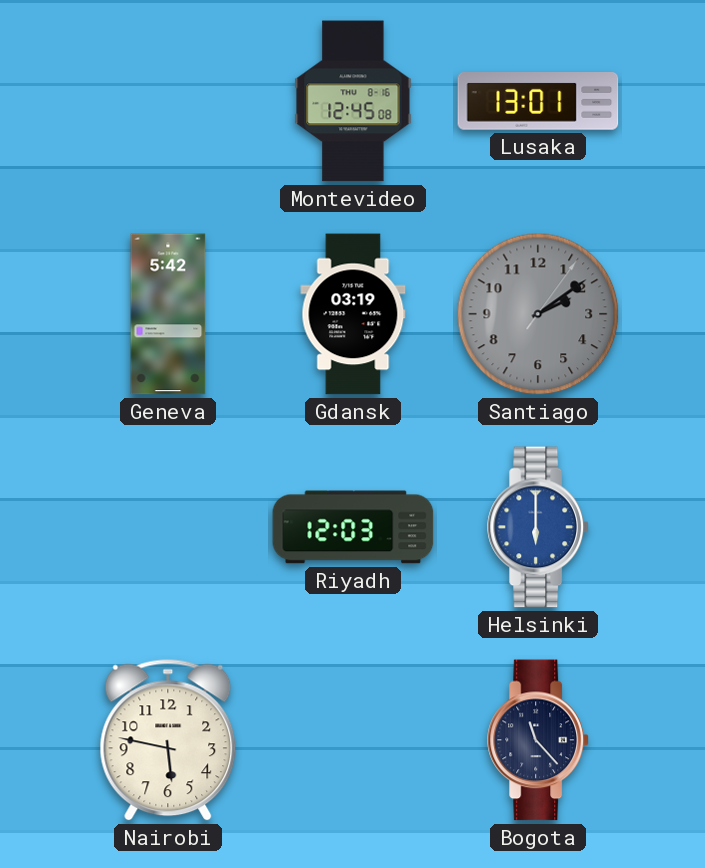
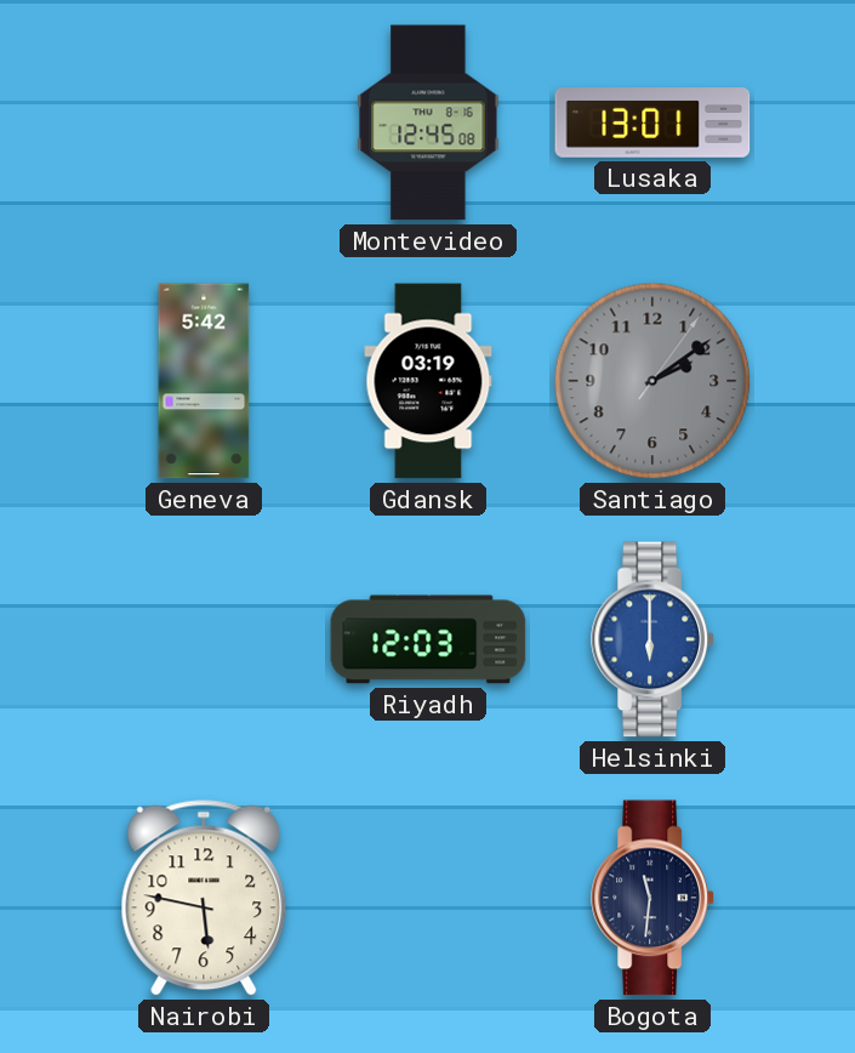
Bogota: 11:23 -> 11:31 (652, 898)
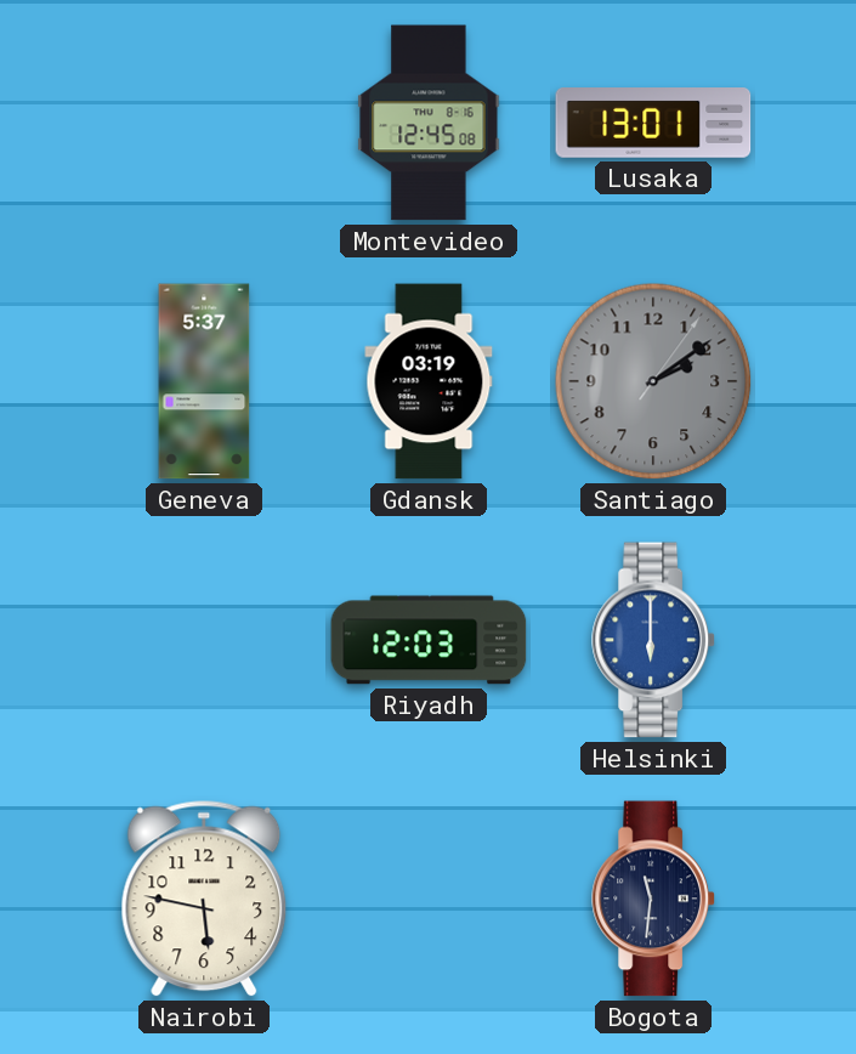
Geneva: 5:42 -> 5:37 (204, 381)
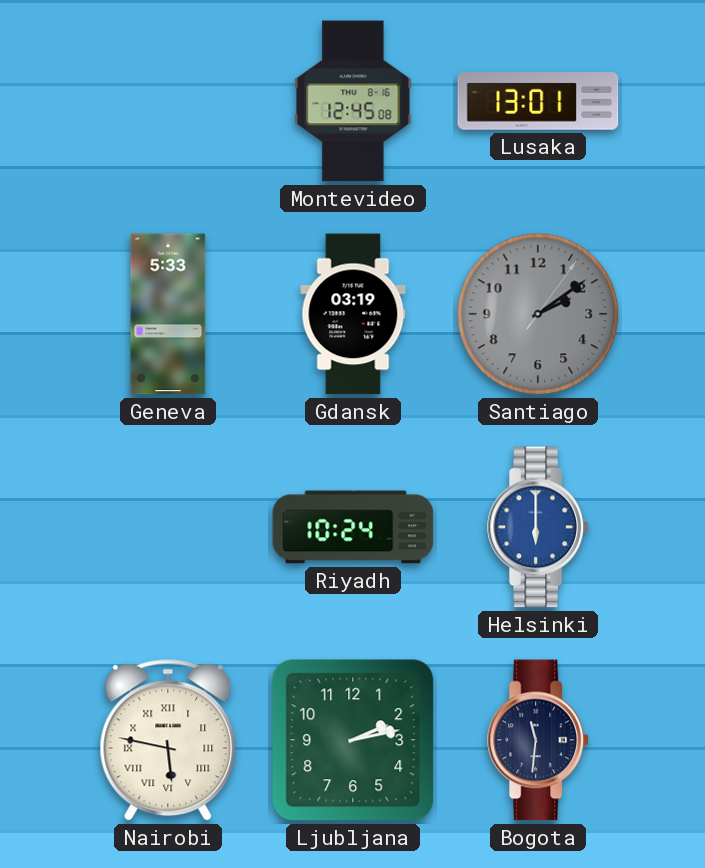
Geneva: 5:37 -> 5:33 (168, 314)
Riyadh: 12:03 -> 10:24 (353, 527)
Nairobi numerals: Arabic -> Roman (168, 740)
Ljubljana: none -> 2:13 (353, 740)
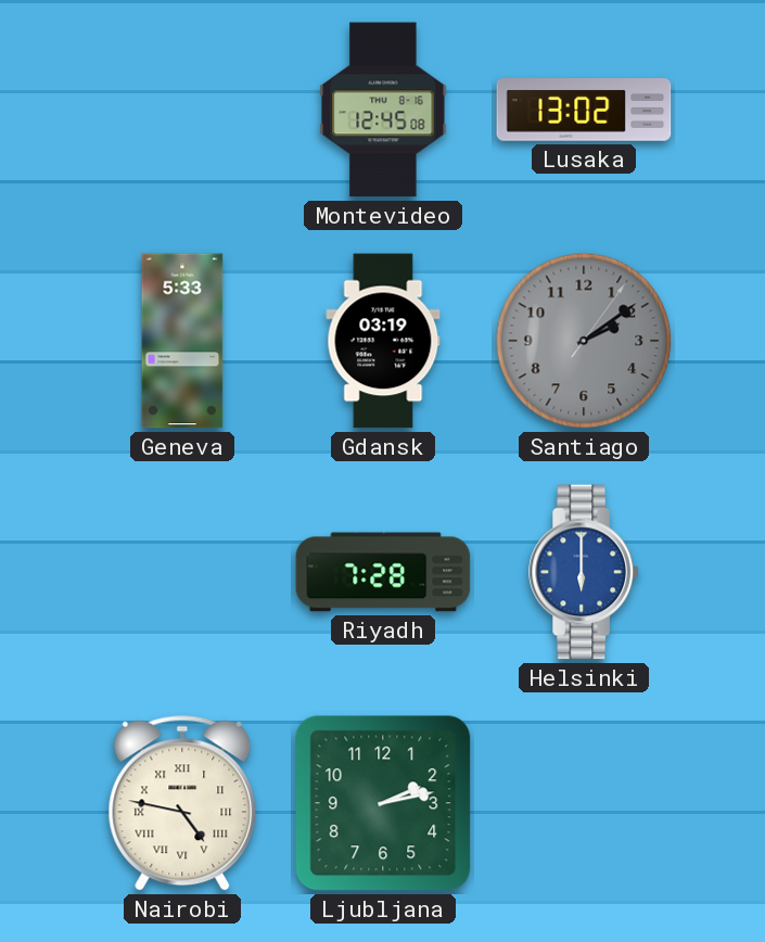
Lusaka: 13:01 -> 13:02 (584, 111)
Riyadh: 10:24 -> 7:28 (383, 572)
Nairobi: 5:47 -> 4:47 (182, 803)
Bogota: 11:31 -> none (538, 740)
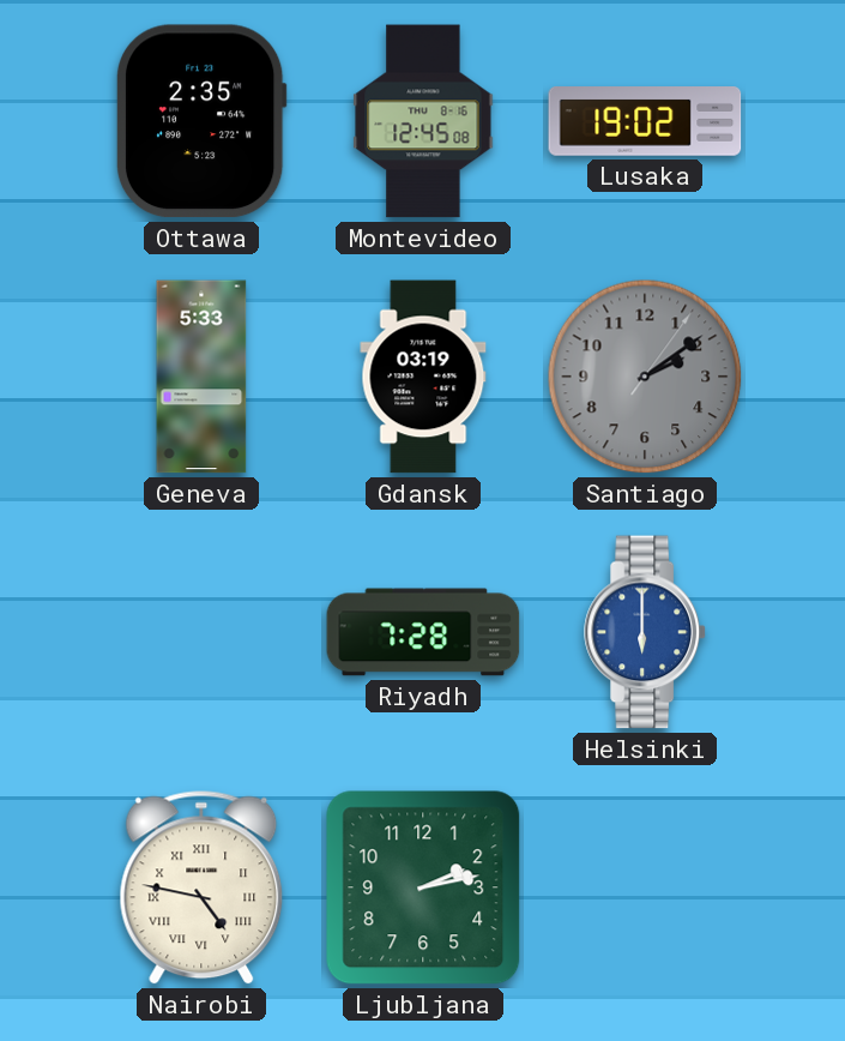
Ottawa: none -> 2:35 (201, 121)
Lusaka: 13:02 -> 19:02 (645, 122)
